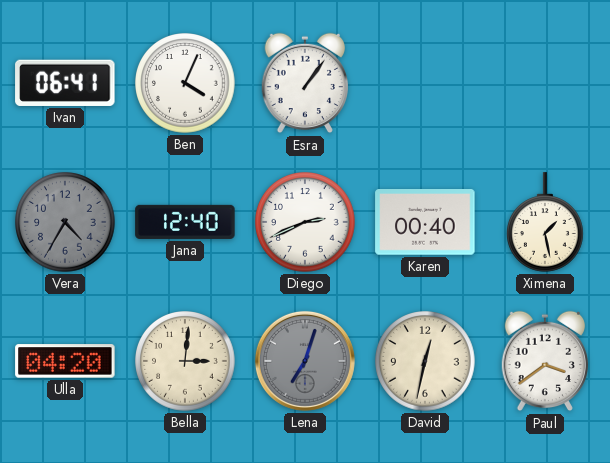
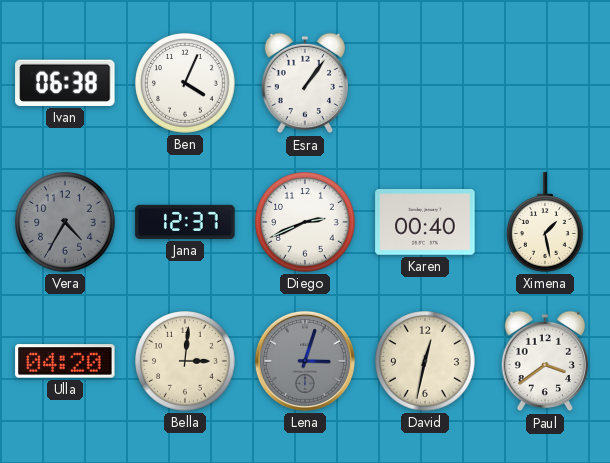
Ivan: 06:41 -> 06:38 (65, 83)
Jana: 12:40 -> 12:37 (185, 222)
Lena: 7:03 -> 3:03 (305, 361)
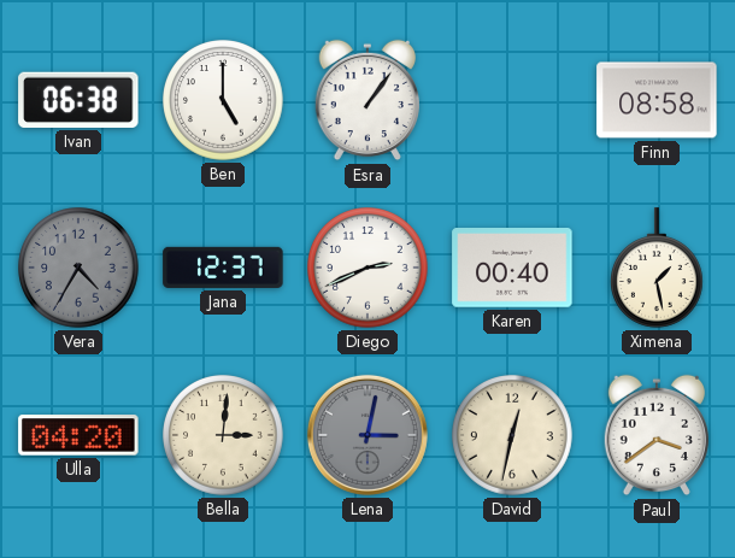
Ben: 4:04 -> 5:00 (223, 100)
Finn: none -> 08:58 (657, 100)
Lena: 3:03 -> 3:02 (367, 435)
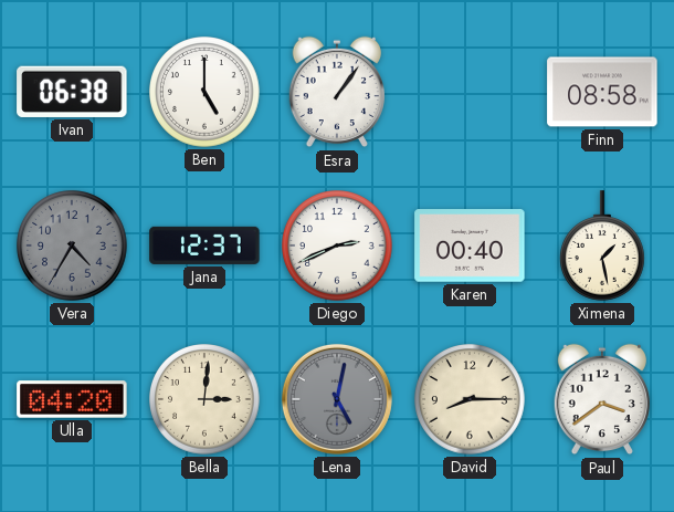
Lena: 3:02 -> 5:02 (337, 399)
David: 12:32 -> 8:15 (470, 399)
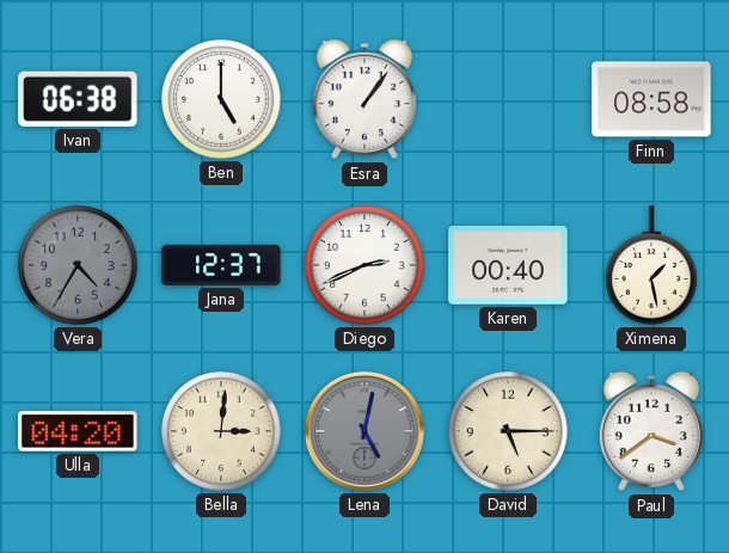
David: 8:15 -> 5:15 (508, 431)
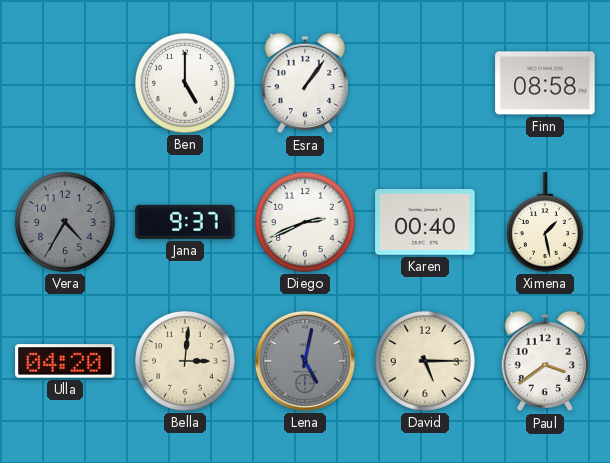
Ivan: 06:38 -> none (78, 99)
Jana: 12:37 -> 9:37 (185, 222)
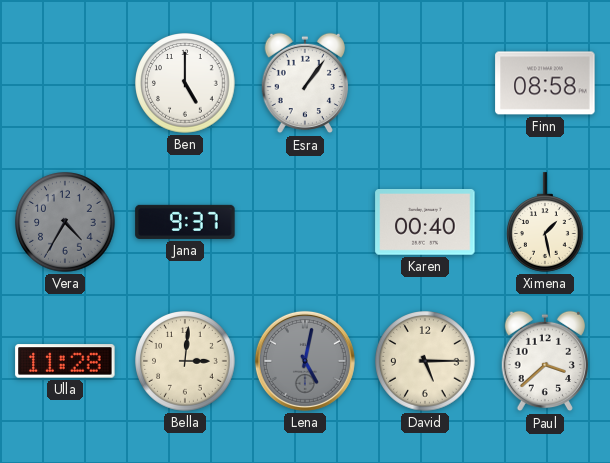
Diego: 2:41 -> none (305, 222)
Ulla: 04:20 -> 11:28 (65, 361)
Paul: 3:39 -> 3:38 (544, 361)
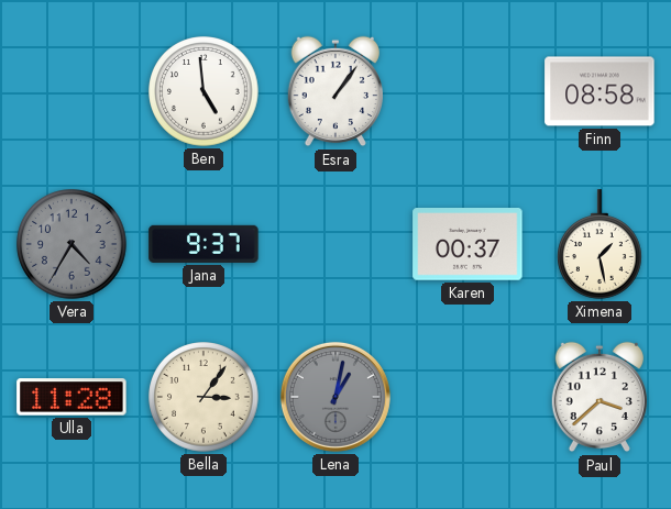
Ben: 5:00 -> 4:59 (204, 91)
Karen: 00:40 -> 00:37 (468, 245)
Bella: 3:01 -> 3:06 (204, 397)
Lena: 5:02 -> 1:02 (335, 397)
David: 5:15 -> none (425, 361)
